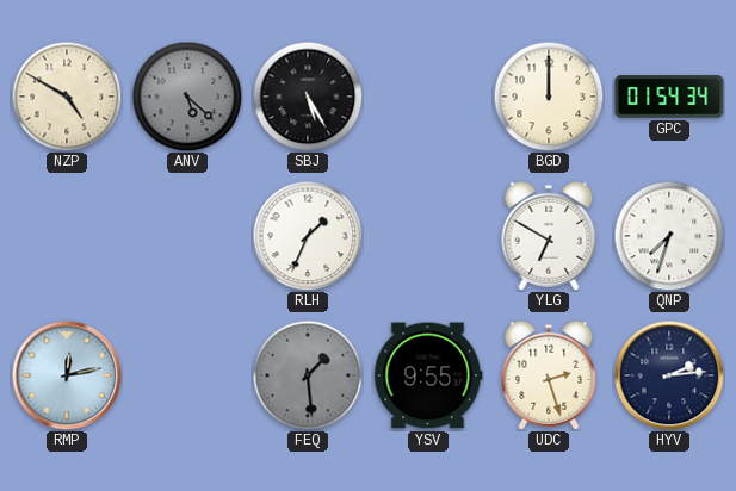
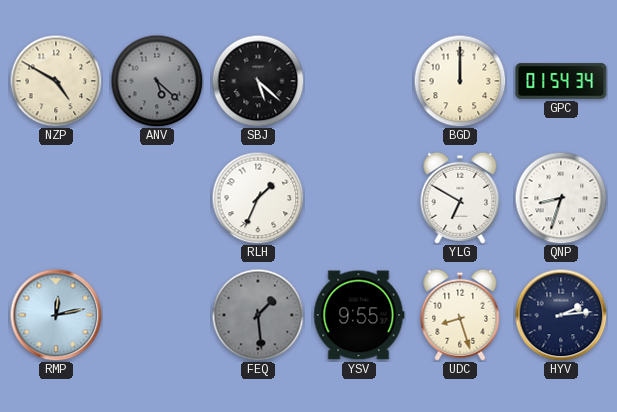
SBJ: 5:25 -> 5:22 (258, 81)
QNP: 7:33 -> 8:33 (561, 198)
UDC: 2:27 -> 8:27 (460, 315)
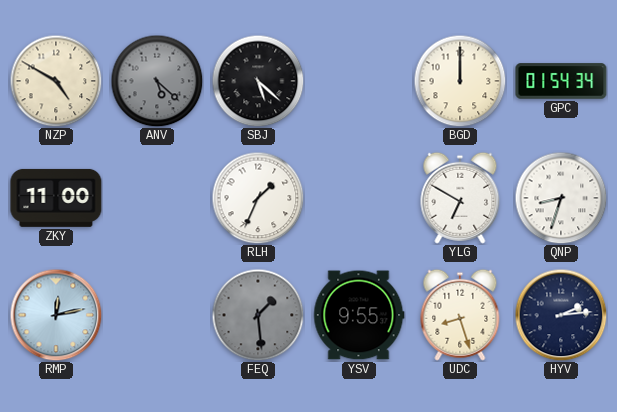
ZKY: none -> 11:00 (56, 198)
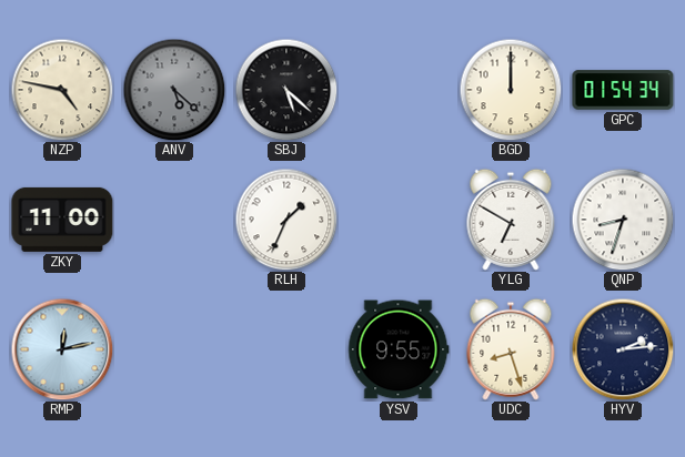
NZP: 4:50 -> 4:47 (62, 90)
FEQ: 1:29 -> none (258, 315)
